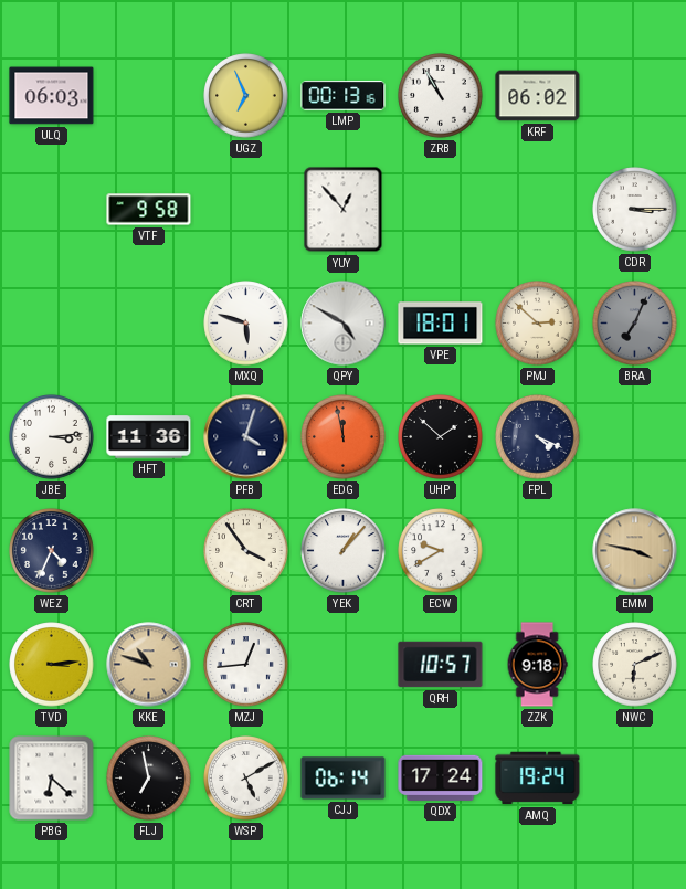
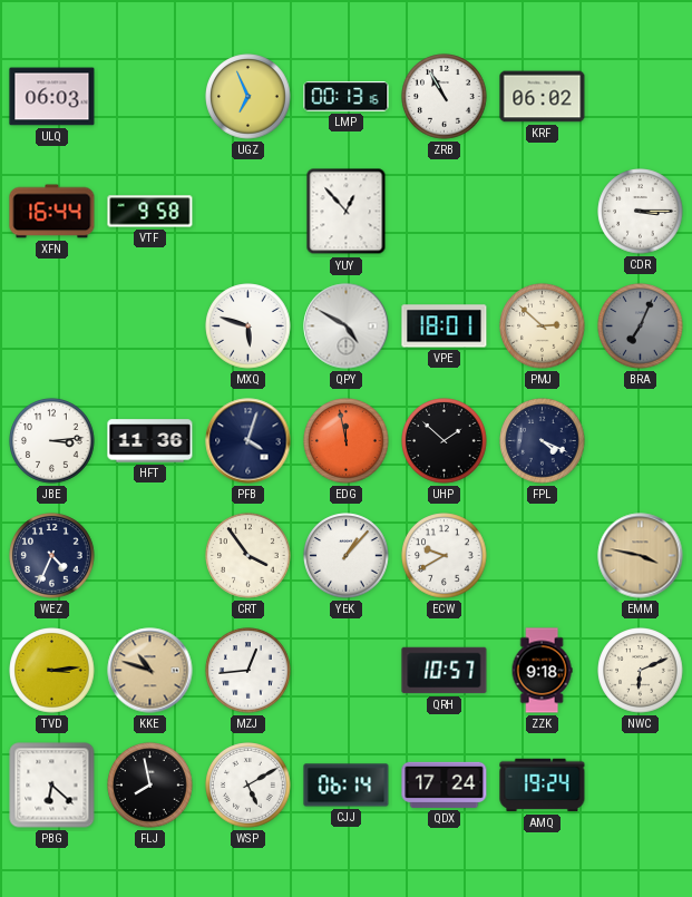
XFN: none -> 16:44 (52, 212)
FLJ: 6:58 -> 7:58 (150, 786)
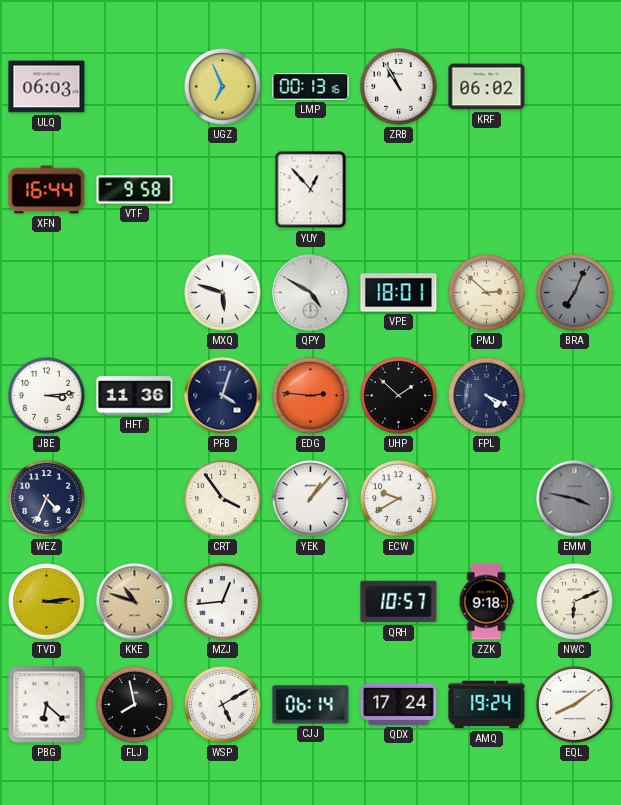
CDR: 3:15 -> none (641, 212)
EDG: 11:58 -> 2:46 (311, 396)
EMM dial: champagne -> grey (575, 499)
EQL: none -> 8:09 (575, 705)
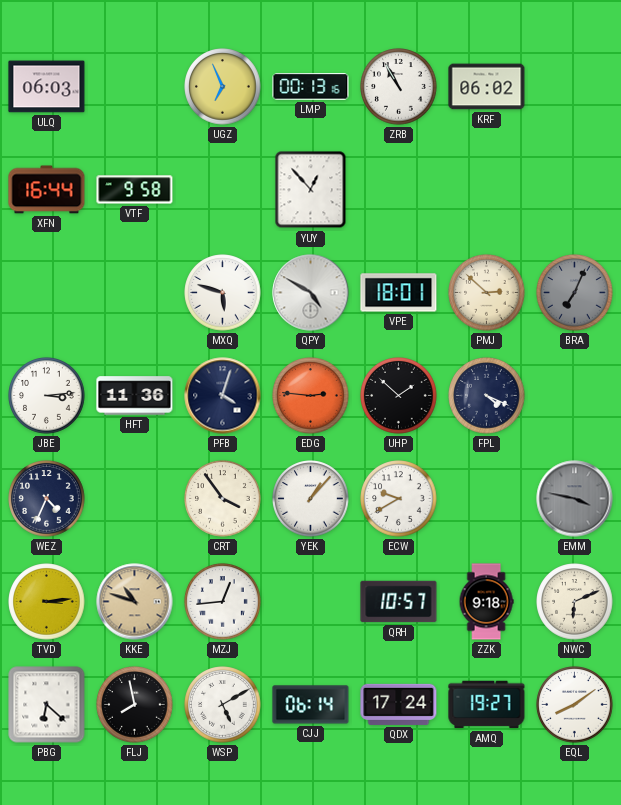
AMQ: 19:24 -> 19:27 (487, 705)
